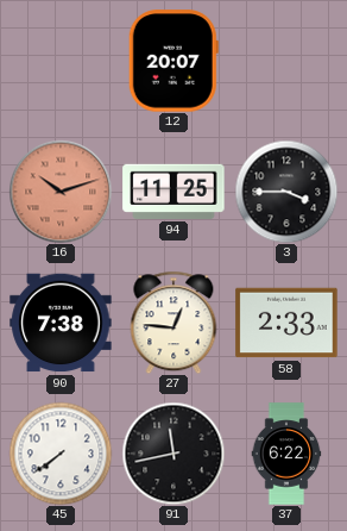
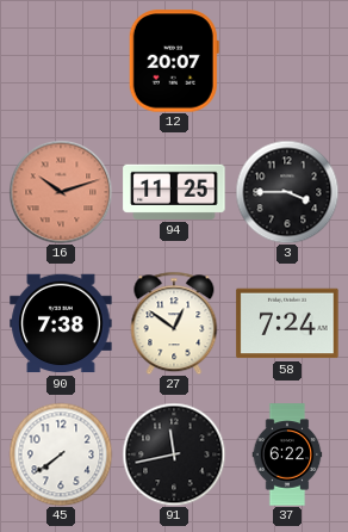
27: 12:46 -> 12:51 (174, 323)
58: 2:33 -> 7:24 (287, 323)
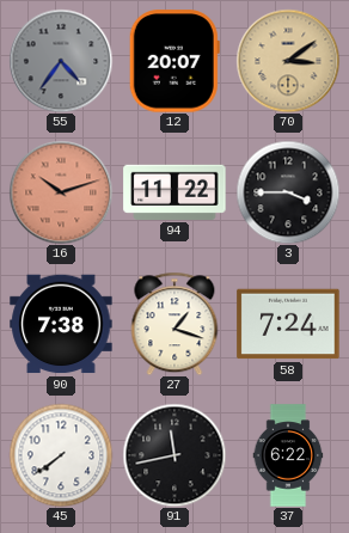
55: none -> 4:36 (61, 61)
70: none -> 3:09 (288, 61)
94: 11:25 -> 11:22 (174, 192)
27: 12:51 -> 1:18 (174, 324)
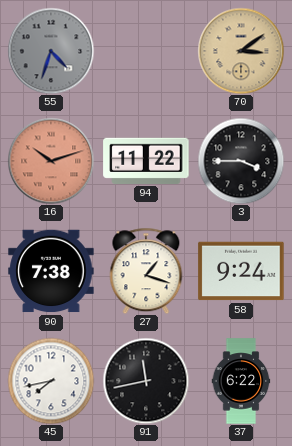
55: 4:36 -> 4:33 (51, 51)
12: 20:07 -> none (174, 61)
58: 7:24 -> 9:24 (241, 271)
45: 7:39 -> 7:43 (51, 381)
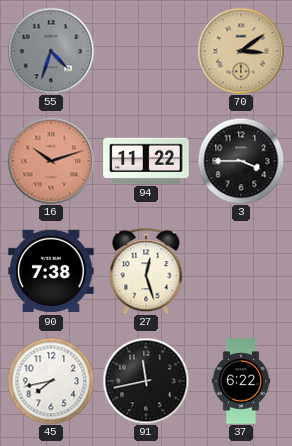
27: 1:18 -> 12:27 (146, 271)
58: 9:24 -> none (241, 271)
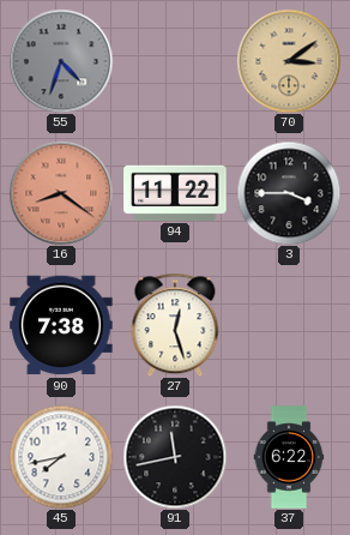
16: 10:12 -> 8:21 (61, 193)
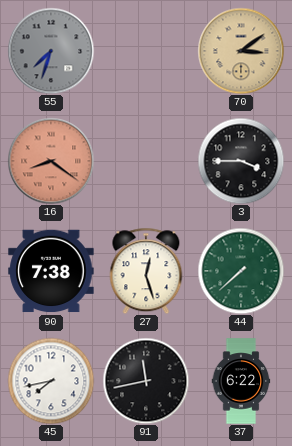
55: 4:33 -> 7:33 (51, 51)
94: 11:22 -> none (175, 193)
44: none -> 7:38 (241, 271)
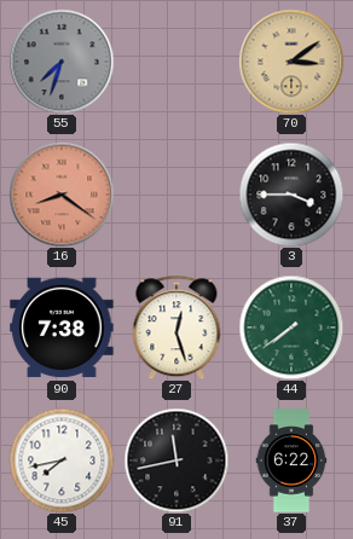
44: 7:38 -> 7:39 (291, 328)
